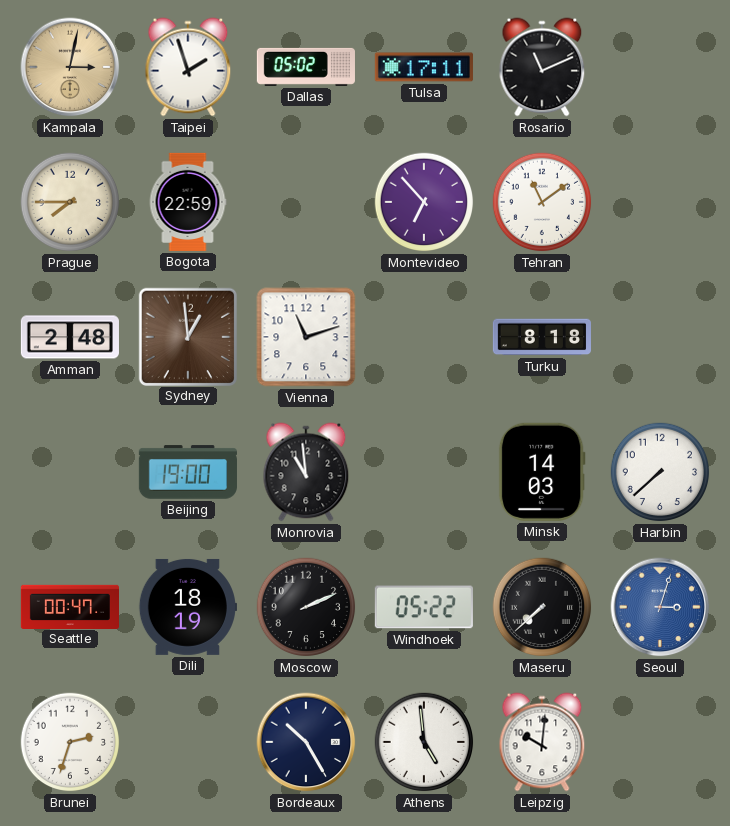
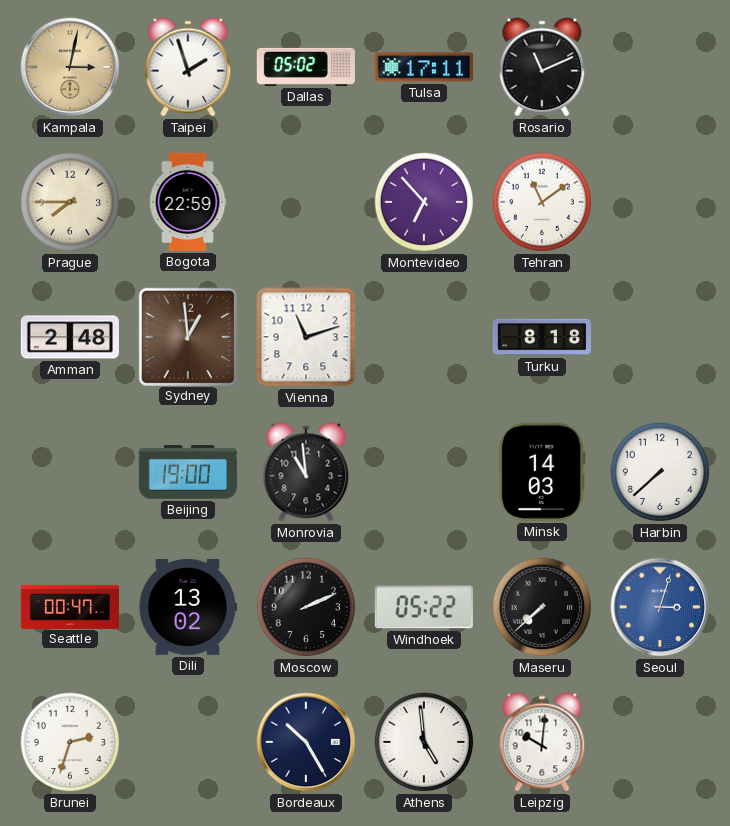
Dili: 18:19 -> 13:02 (188, 607)
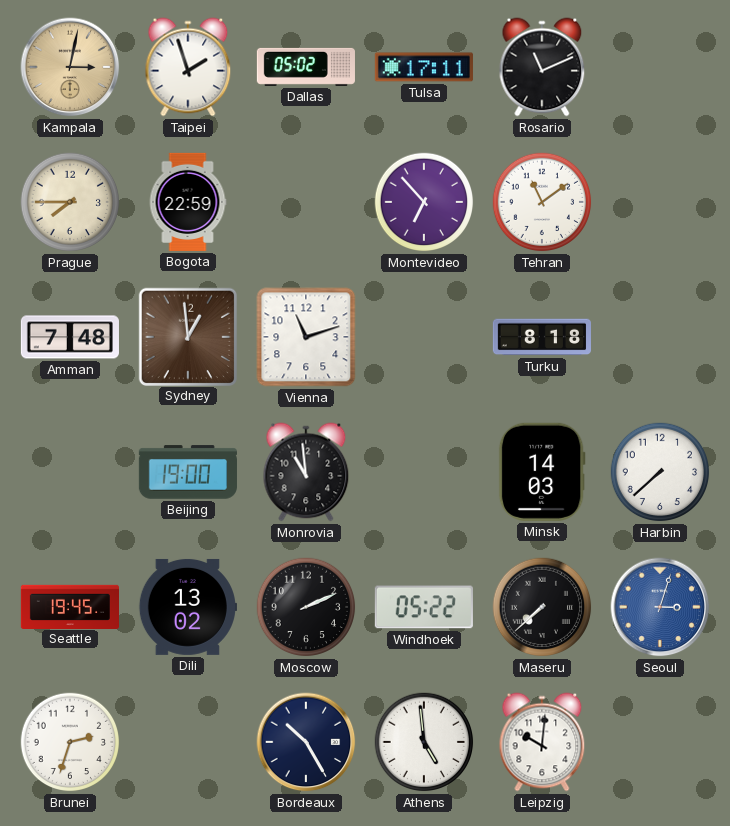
Amman: 2:48 -> 7:48 (70, 337)
Seattle: 00:47 -> 19:45 (69, 606)
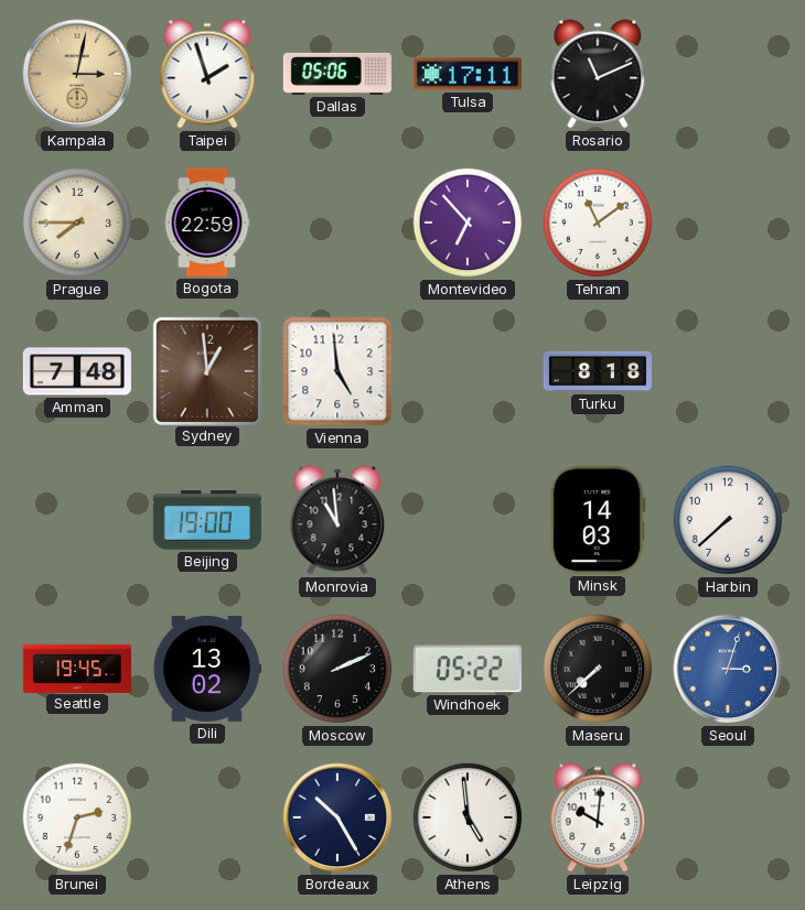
Dallas: 05:02 -> 05:06 (337, 74)
Vienna: 11:12 -> 4:59 (337, 371)
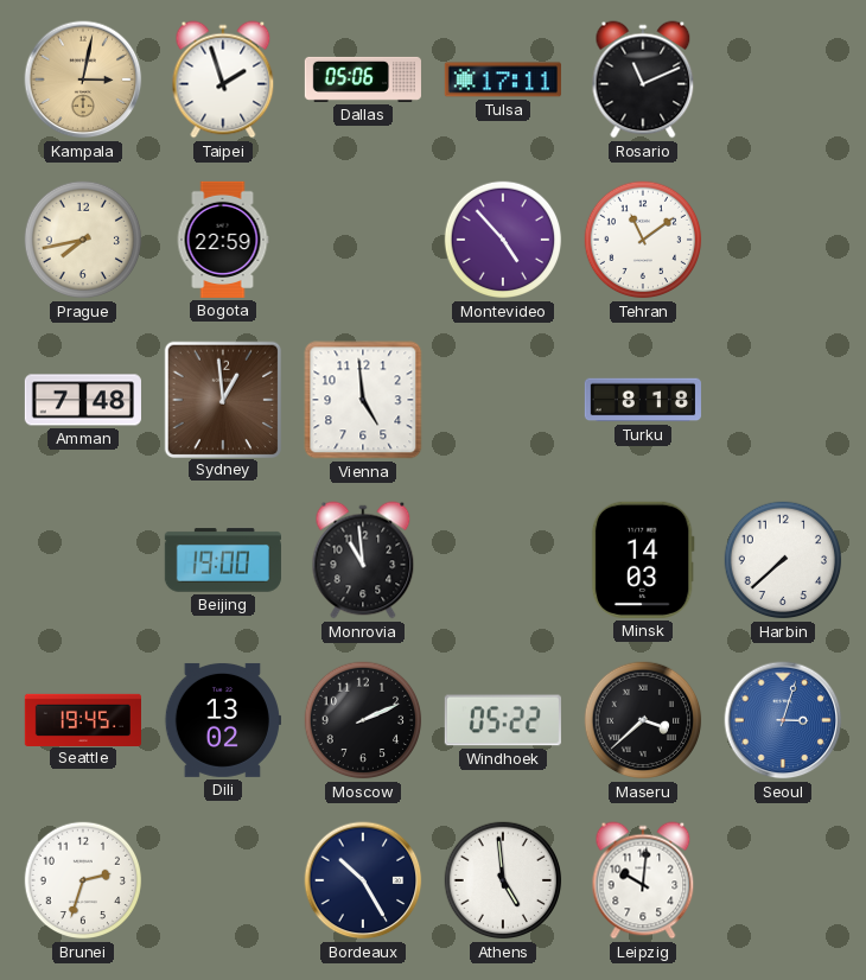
Prague: 7:45 -> 7:43 (83, 240)
Montevideo: 6:53 -> 4:53 (503, 240)
Maseru: 7:38 -> 3:38 (643, 720)
